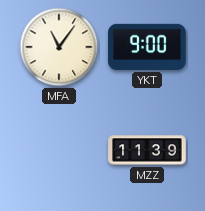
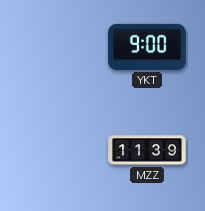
MFA: 11:06 -> none (59, 47)
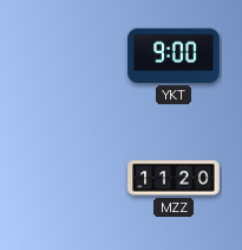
MZZ: 11:39 -> 11:20 (174, 178)
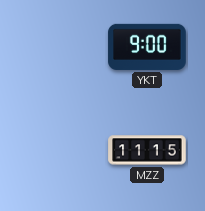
MZZ: 11:20 -> 11:15 (147, 150)
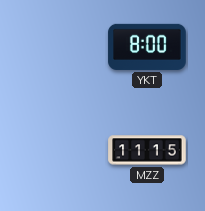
YKT: 9:00 -> 8:00 (147, 47)
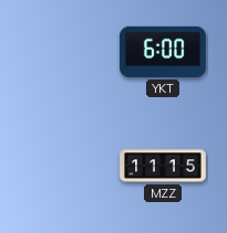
YKT: 8:00 -> 6:00 (163, 52)
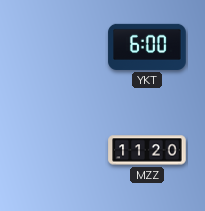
MZZ: 11:15 -> 11:20 (147, 150)
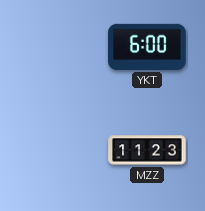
MZZ: 11:20 -> 11:23 (147, 150)
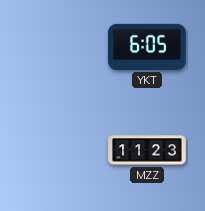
YKT: 6:00 -> 6:05 (147, 47)
